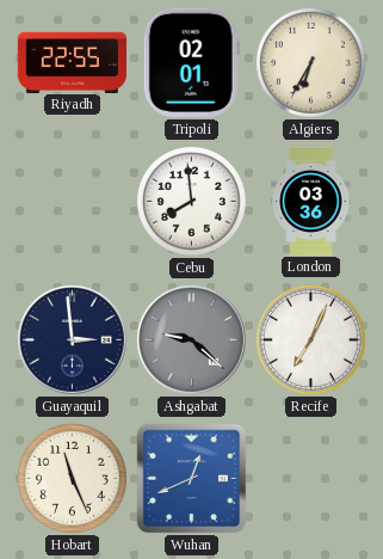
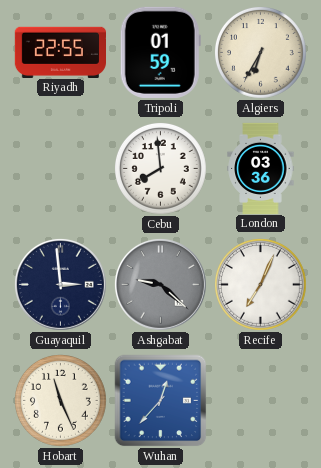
Tripoli: 02:01 -> 01:59 (160, 52)
Wuhan: 12:41 -> 12:37 (161, 401)
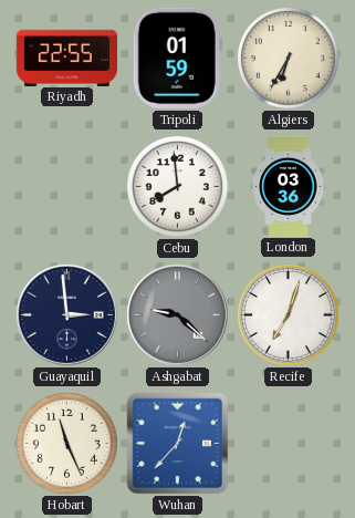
Recife: 7:04 -> 7:03 (289, 315)
